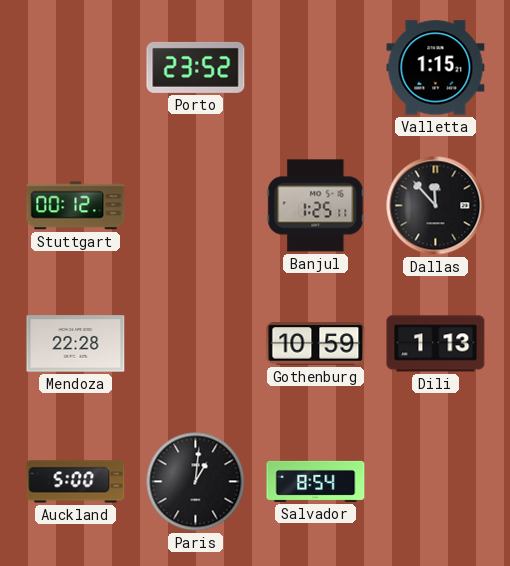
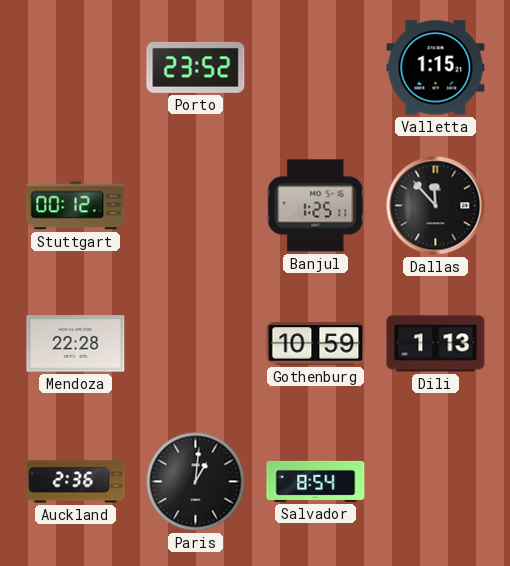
Auckland: 5:00 -> 2:36 (76, 482)
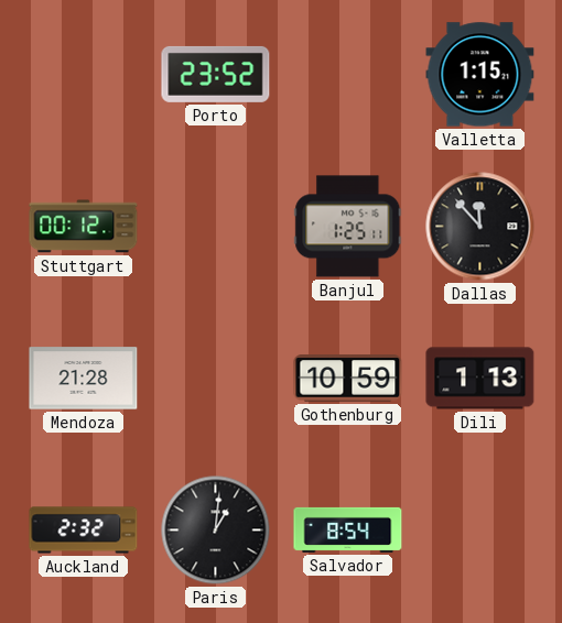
Mendoza: 22:28 -> 21:28 (84, 379)
Auckland: 2:36 -> 2:32 (84, 531)
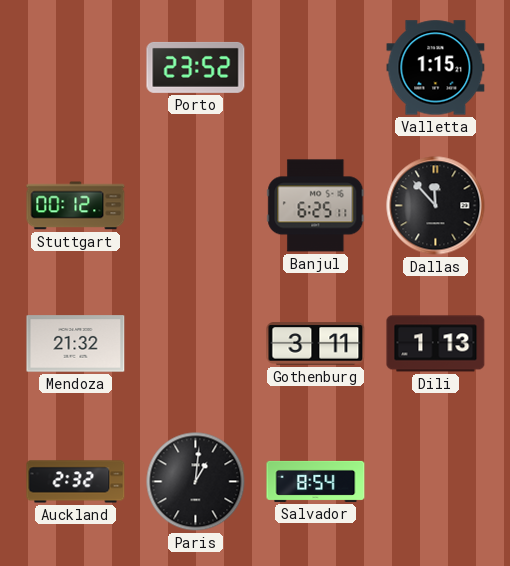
Banjul: 1:25 -> 6:25 (316, 206)
Mendoza: 21:28 -> 21:32 (76, 344)
Gothenburg: 10:59 -> 3:11 (316, 344)
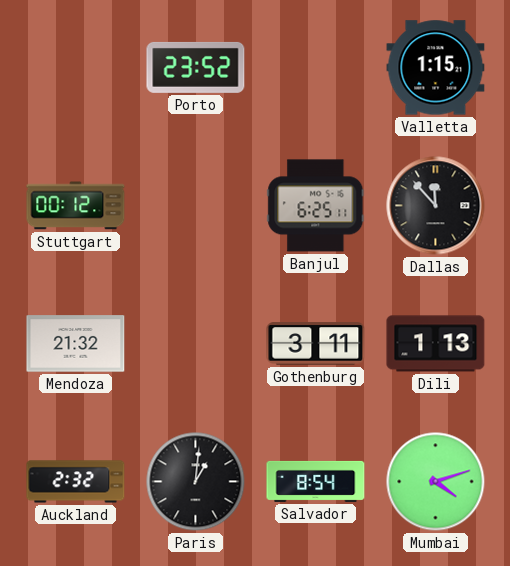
Mumbai: none -> 4:12 (436, 482)
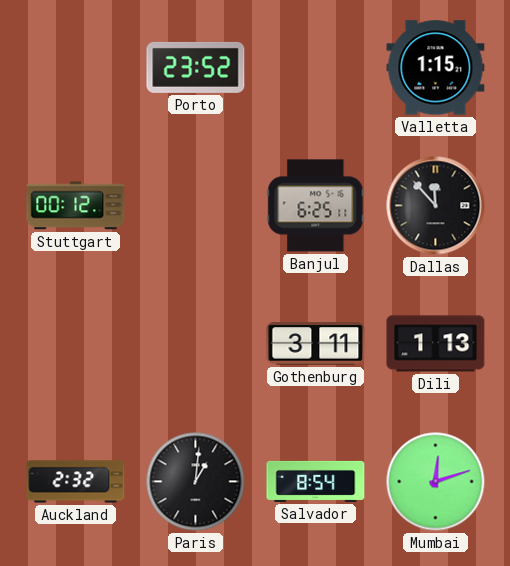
Mendoza: 21:32 -> none (76, 344)
Mumbai: 4:12 -> 12:12 (436, 482)
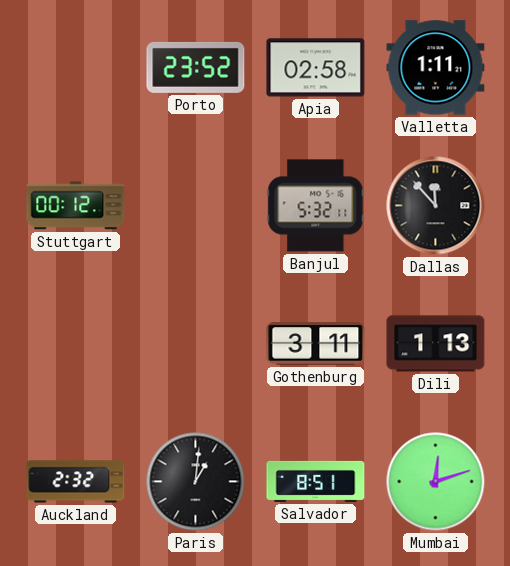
Apia: none -> 02:58 (316, 68)
Valletta: 1:15 -> 1:11 (436, 68)
Banjul: 6:25 -> 5:32 (316, 206)
Salvador: 8:54 -> 8:51 (316, 481)
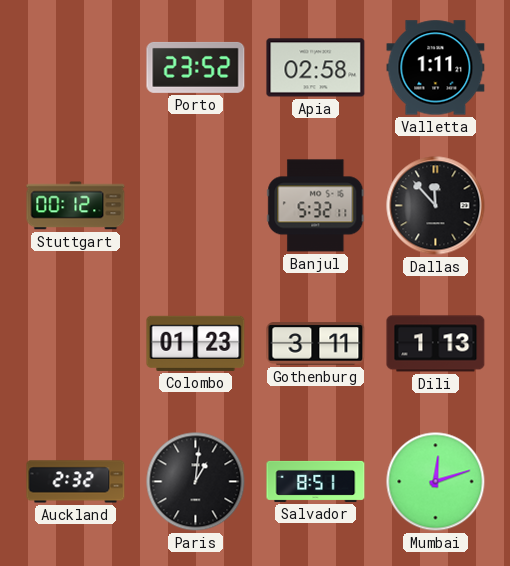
Colombo: none -> 01:23 (196, 343)
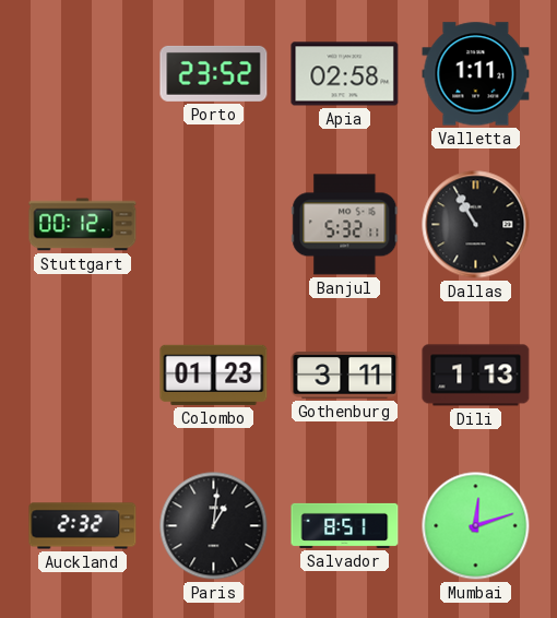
Dallas: 11:53 -> 10:55 (476, 225)
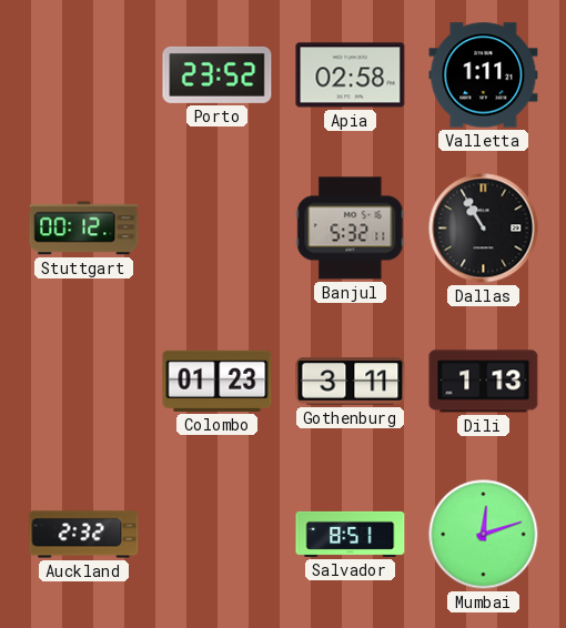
Paris: 1:01 -> none (214, 526)
